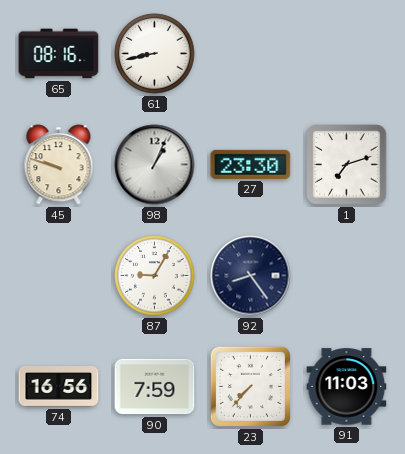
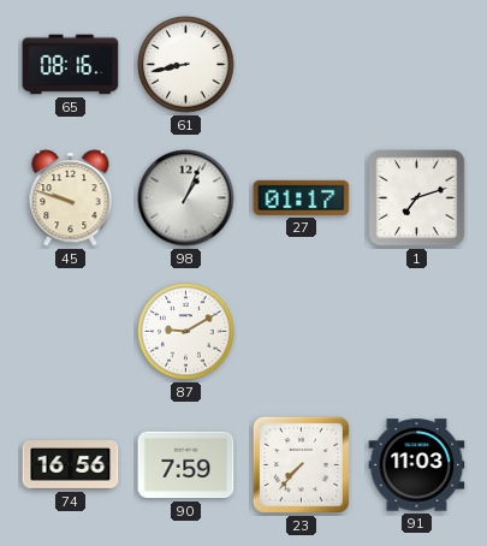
27: 23:30 -> 01:17 (302, 197)
87: 9:05 -> 9:10 (186, 332)
92: 8:24 -> none (251, 276)
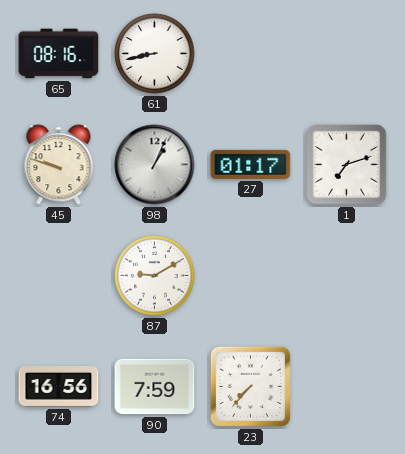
91: 11:03 -> none (417, 465)
